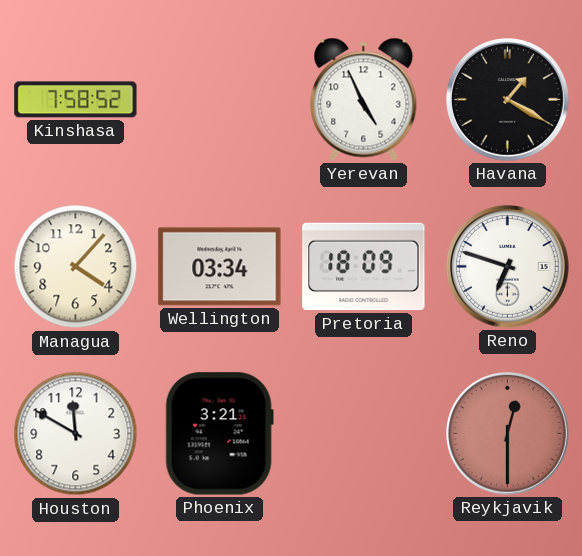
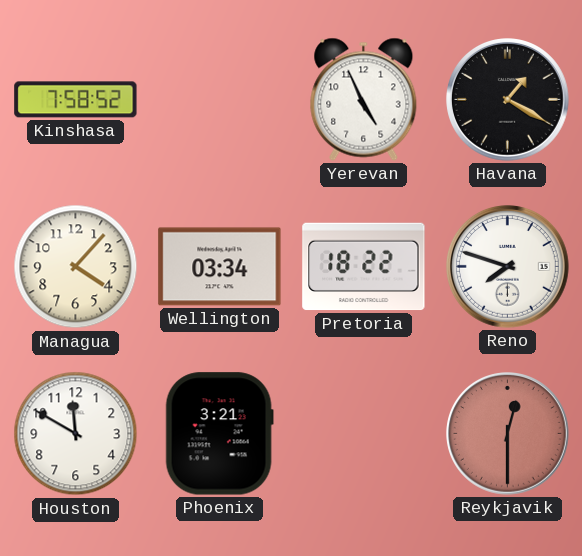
Pretoria: 18:09 -> 18:22 (364, 267)
Reno: 6:48 -> 7:48 (508, 267)
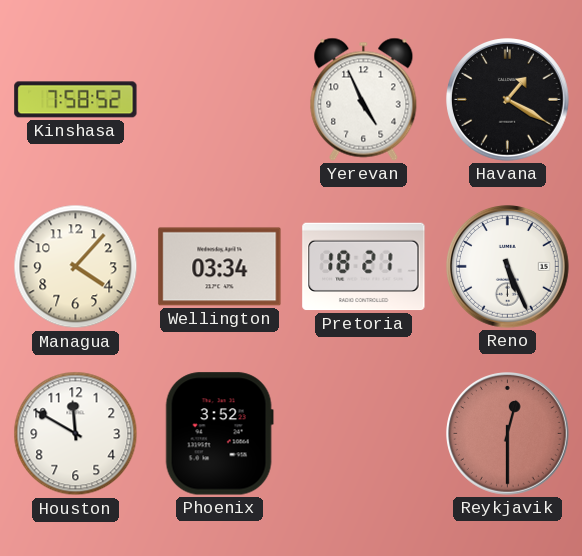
Pretoria: 18:22 -> 18:21 (364, 267)
Reno: 7:48 -> 5:26 (508, 267)
Phoenix: 3:21 -> 3:52 (219, 434)
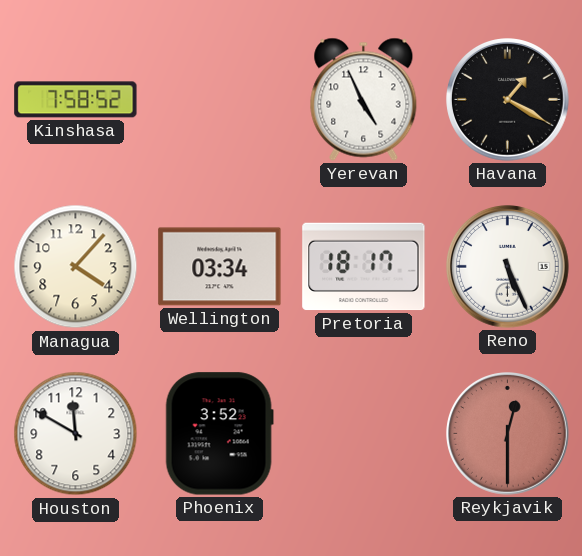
Pretoria: 18:21 -> 18:17 (364, 267)
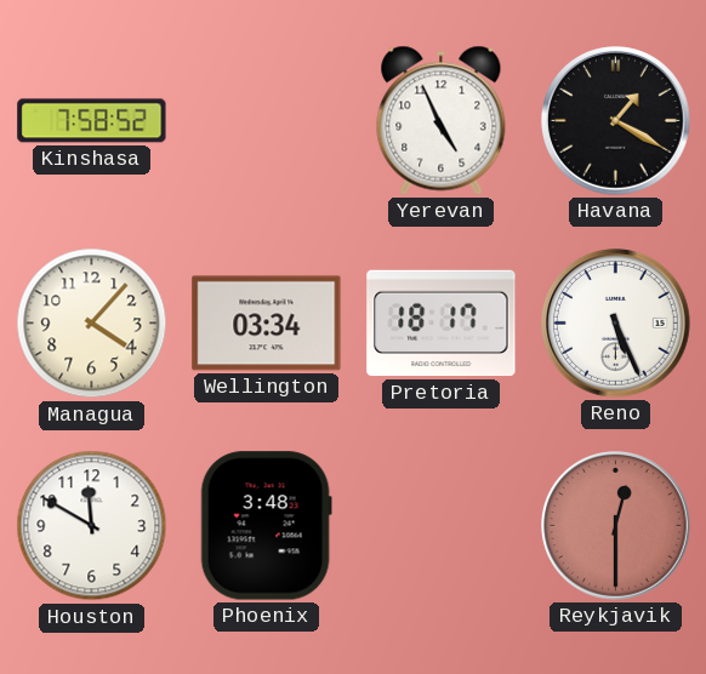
Phoenix: 3:52 -> 3:48 (266, 526)
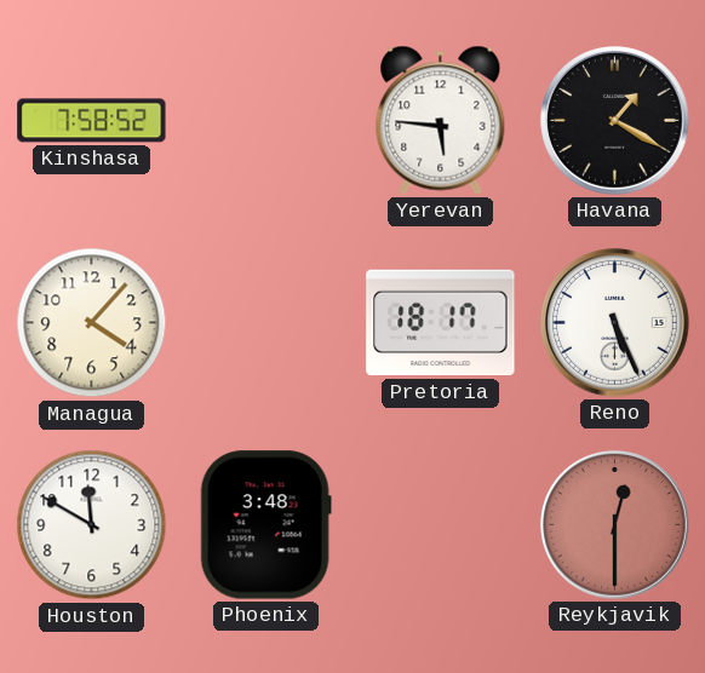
Yerevan: 4:56 -> 5:46 (441, 120)
Wellington: 03:34 -> none (267, 324)
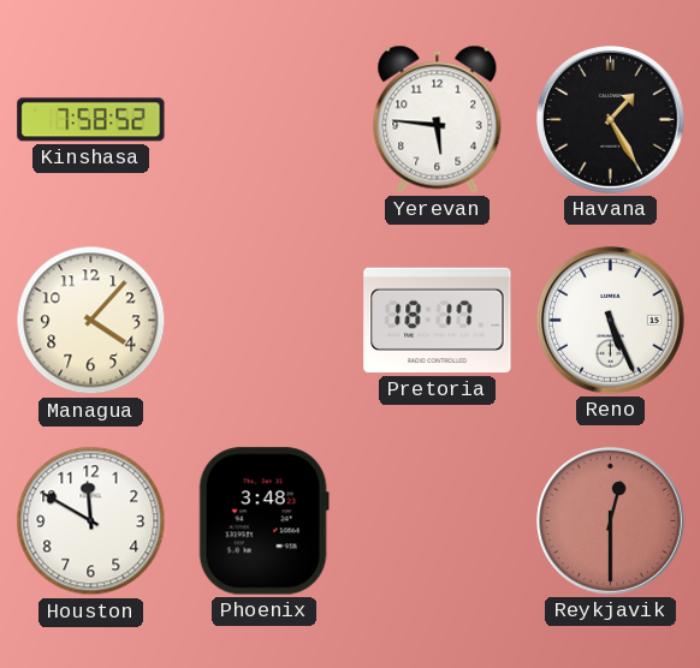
Havana: 1:20 -> 1:25 (611, 120)
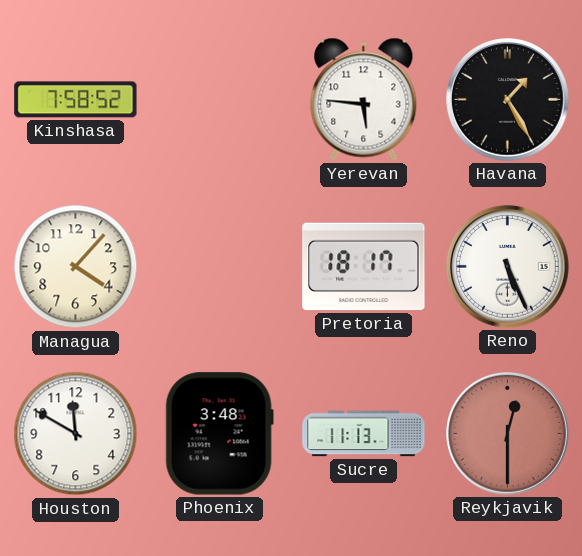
Sucre: none -> 11:13 (364, 434)
